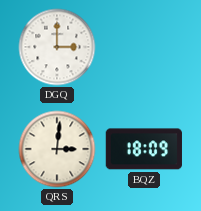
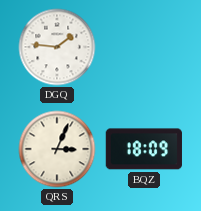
DGQ: 3:00 -> 1:46 (57, 47)
QRS: 3:01 -> 3:04 (57, 149)
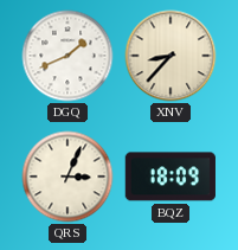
DGQ: 1:46 -> 1:41 (67, 56)
XNV: none -> 8:37 (171, 56)
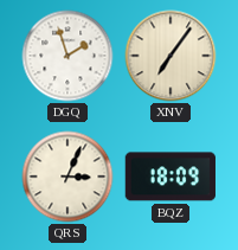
DGQ: 1:41 -> 1:57 (67, 56)
XNV: 8:37 -> 7:06 (171, 56)
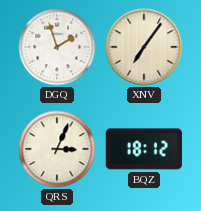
BQZ: 18:09 -> 18:12 (144, 149)
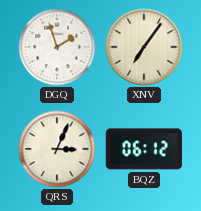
BQZ: 18:12 -> 06:12 (144, 149)
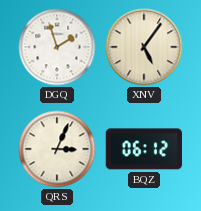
XNV: 7:06 -> 5:06 (144, 47)
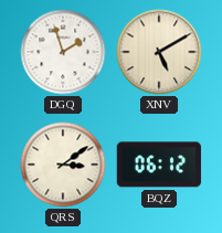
XNV: 5:06 -> 5:10 (159, 52)
QRS: 3:04 -> 3:09 (63, 165)
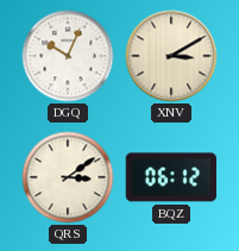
DGQ: 1:57 -> 10:04 (68, 56)
XNV: 5:10 -> 3:10 (171, 56)
